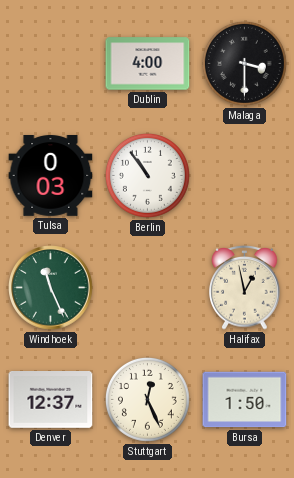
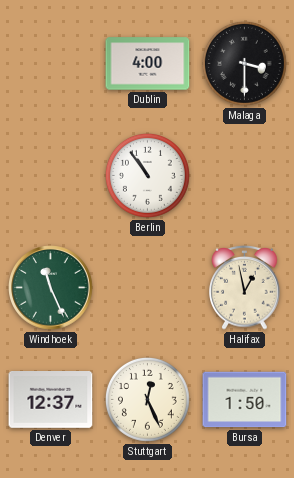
Tulsa: 0:03 -> none (51, 176)
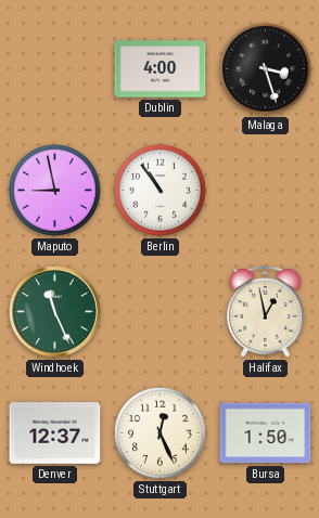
Malaga: 3:30 -> 3:27 (265, 68)
Maputo: none -> 8:58 (54, 190)
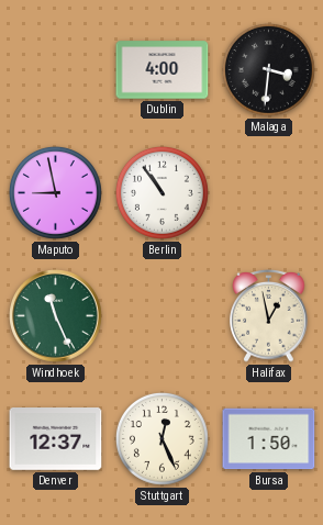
Malaga: 3:27 -> 3:31 (268, 69)
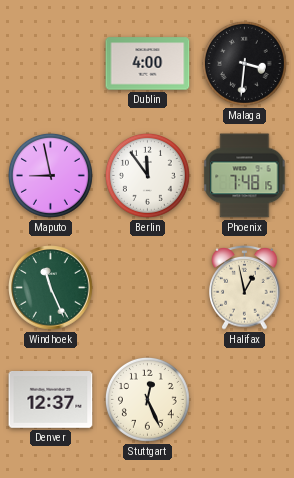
Berlin: 10:54 -> 11:54 (147, 175)
Phoenix: none -> 7:48 (245, 176)
Bursa: 1:50 -> none (269, 439)
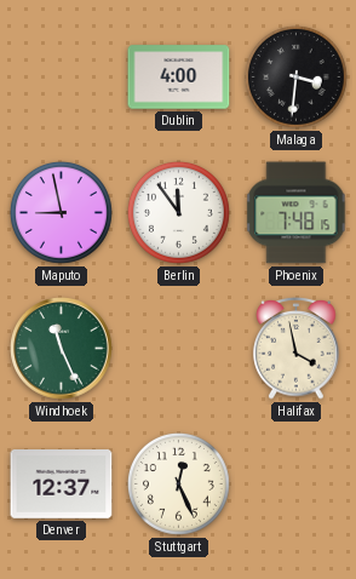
Halifax: 12:58 -> 3:58 (297, 349)
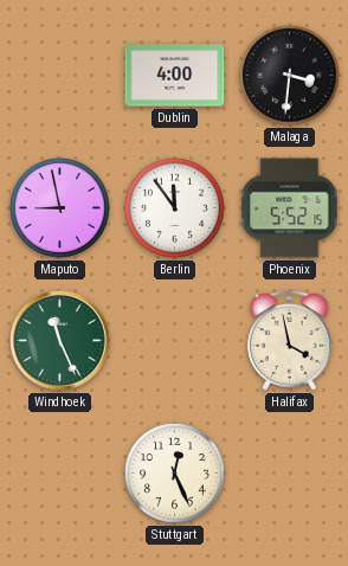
Phoenix: 7:48 -> 5:52 (290, 208)
Denver: 12:37 -> none (62, 485)
